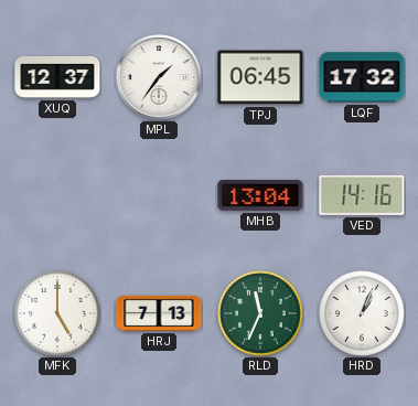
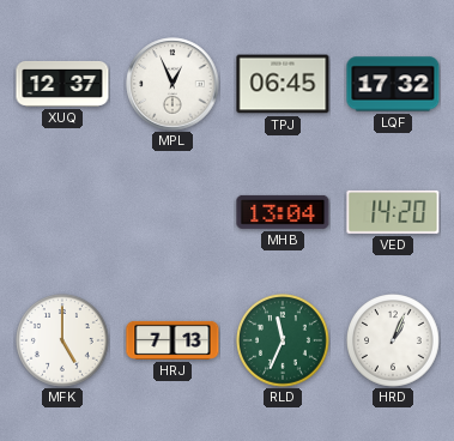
MPL: 1:36 -> 12:56 (172, 84)
VED: 14:16 -> 14:20 (393, 212)
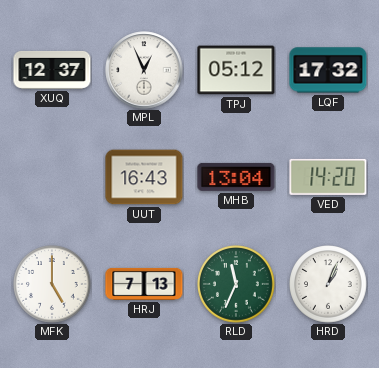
TPJ: 06:45 -> 05:12 (236, 70)
UUT: none -> 16:43 (144, 177)
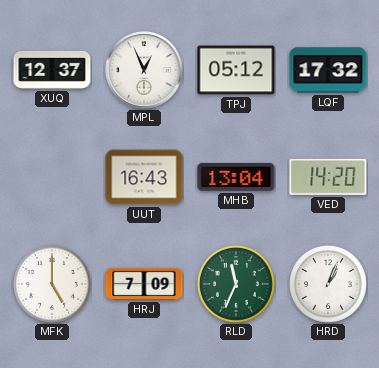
HRJ: 7:13 -> 7:09 (144, 284)
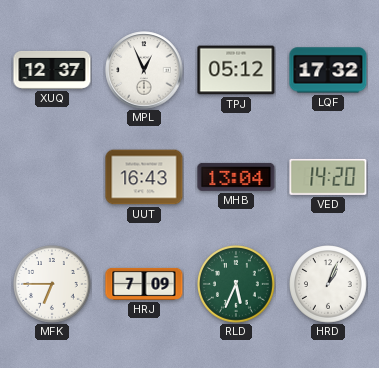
MFK: 5:00 -> 6:45 (53, 285)
RLD: 11:34 -> 5:34 (237, 285)
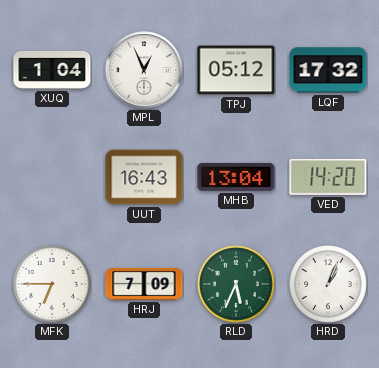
XUQ: 12:37 -> 1:04 (52, 70)
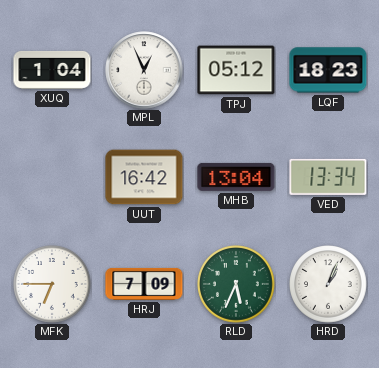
LQF: 17:32 -> 18:23 (328, 70)
UUT: 16:43 -> 16:42 (144, 177)
VED: 14:20 -> 13:34 (328, 177)
